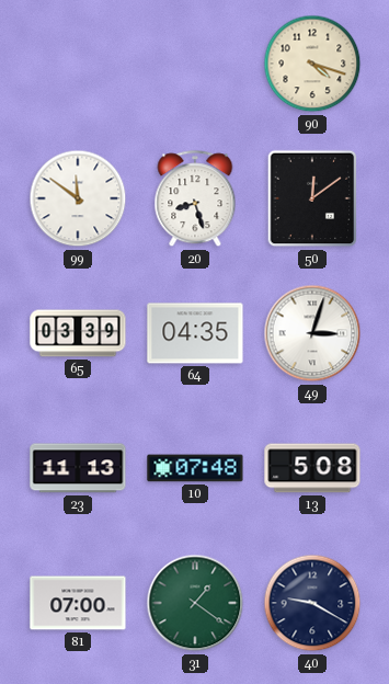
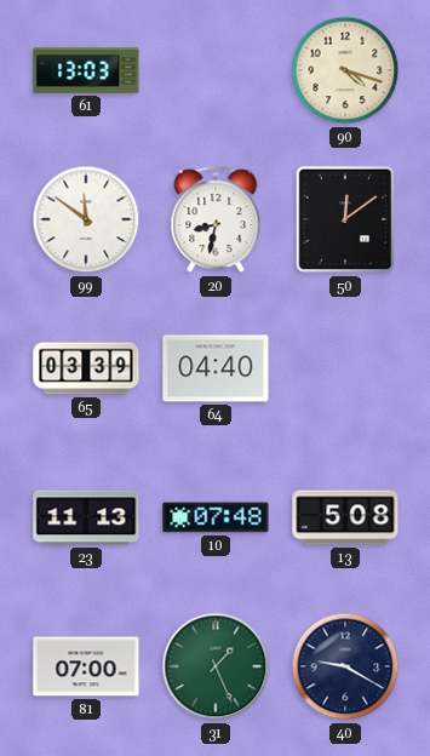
61: none -> 13:03 (86, 70)
20: 8:27 -> 8:32 (216, 220)
64: 04:35 -> 04:40 (216, 368)
49: 3:03 -> none (312, 333)
31: 1:21 -> 1:26 (216, 666)
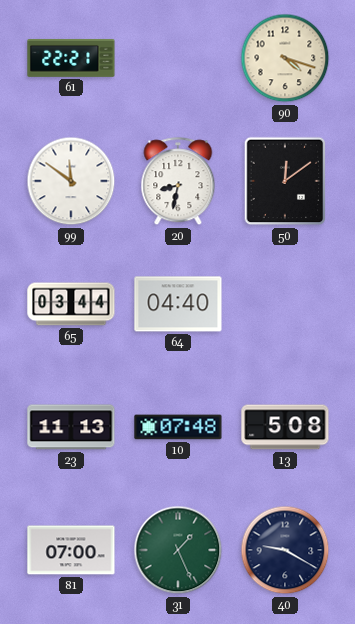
61: 13:03 -> 22:21 (71, 58)
65: 03:39 -> 03:44 (71, 304)
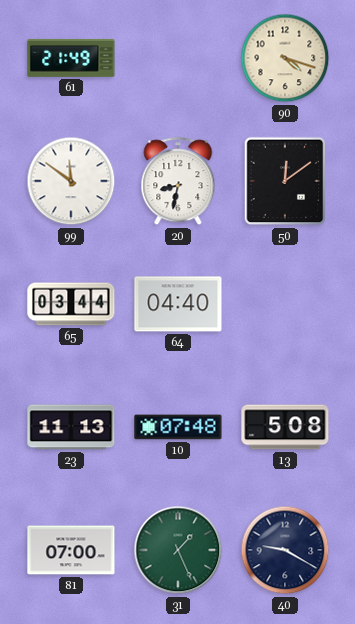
61: 22:21 -> 21:49 (71, 58)
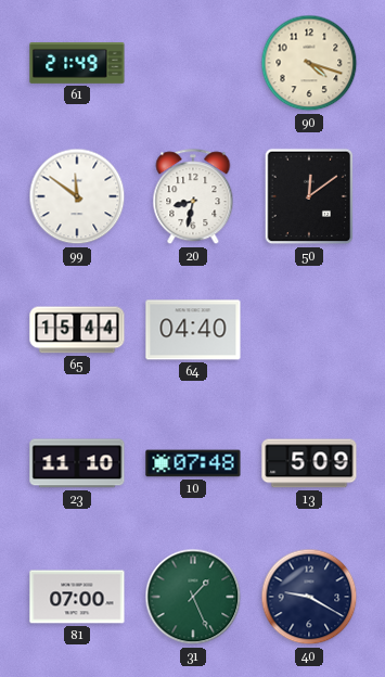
65: 03:44 -> 15:44 (77, 330)
23: 11:13 -> 11:10 (77, 463)
13: 5:08 -> 5:09 (309, 463)
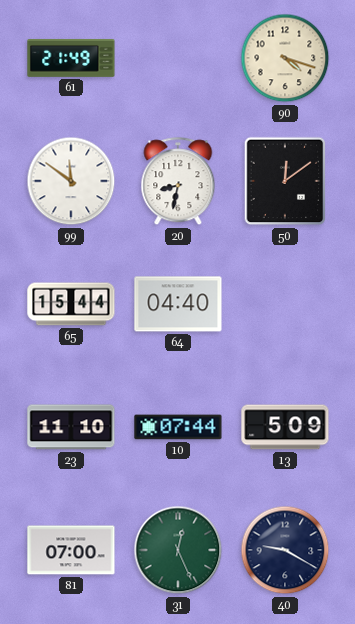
10: 07:48 -> 07:44 (178, 427)
31: 1:26 -> 12:26 (178, 550)
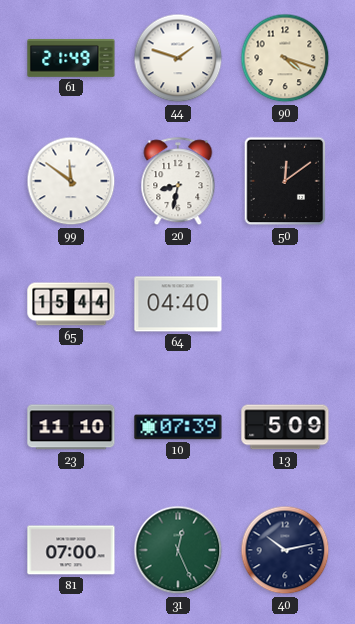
44: none -> 1:48 (178, 58)
10: 07:44 -> 07:39 (178, 427)
40: 9:20 -> 10:13 (285, 550)
